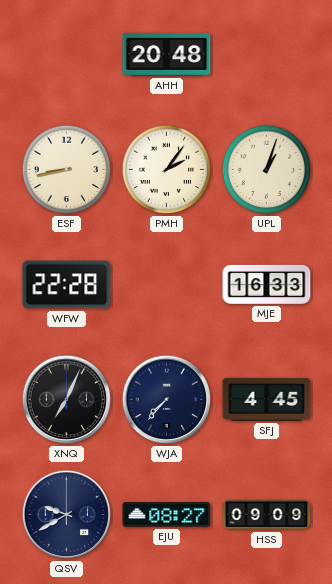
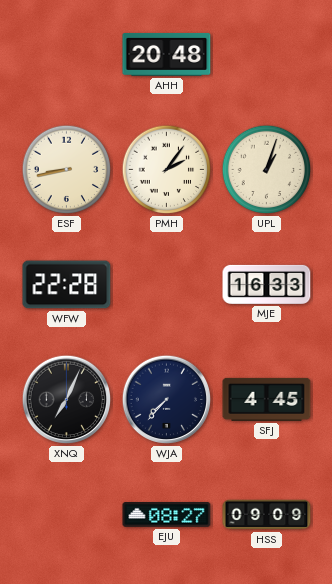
QSV: 9:40 -> none (67, 515)
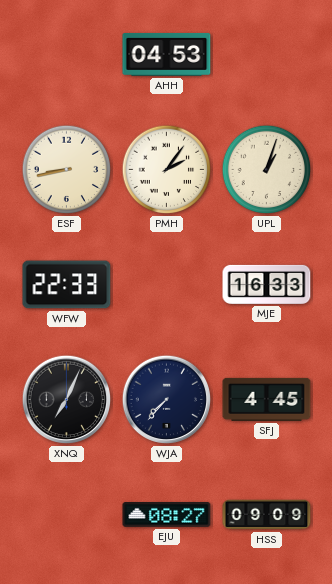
AHH: 20:48 -> 04:53 (167, 54)
WFW: 22:28 -> 22:33 (67, 285)
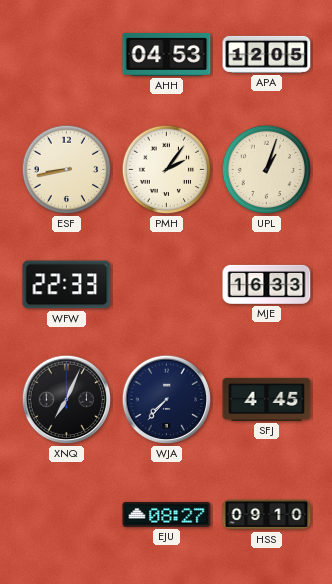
APA: none -> 12:05 (267, 54)
HSS: 09:09 -> 09:10 (267, 515)
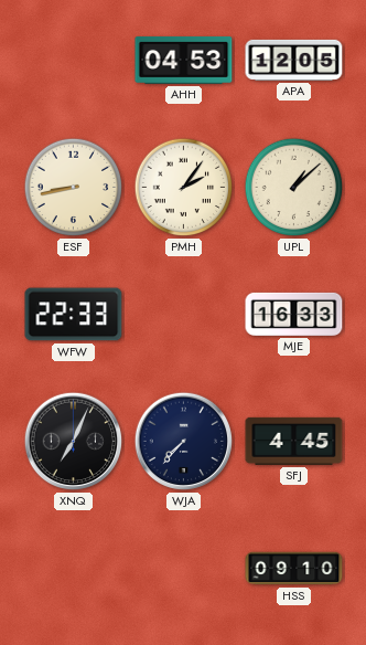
UPL: 1:03 -> 1:08 (294, 188)
EJU: 08:27 -> none (167, 515)
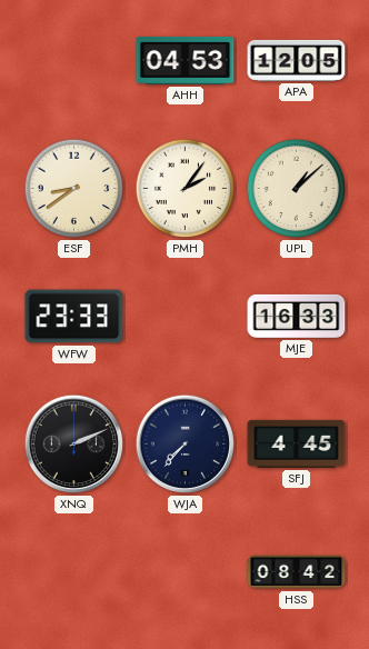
ESF: 8:43 -> 8:39 (74, 189)
WFW: 22:33 -> 23:33 (74, 317)
XNQ: 7:04 -> 2:11 (74, 445)
HSS: 09:10 -> 08:42 (297, 572)
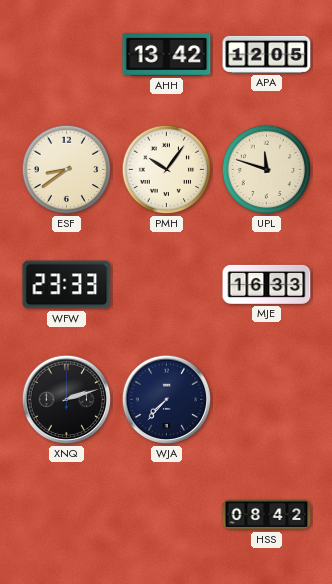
AHH: 04:53 -> 13:42 (167, 54)
PMH: 2:06 -> 10:06 (167, 170)
UPL: 1:08 -> 11:48 (267, 170)
XNQ: 2:11 -> 2:12 (67, 400)
SFJ: 4:45 -> none (297, 443)
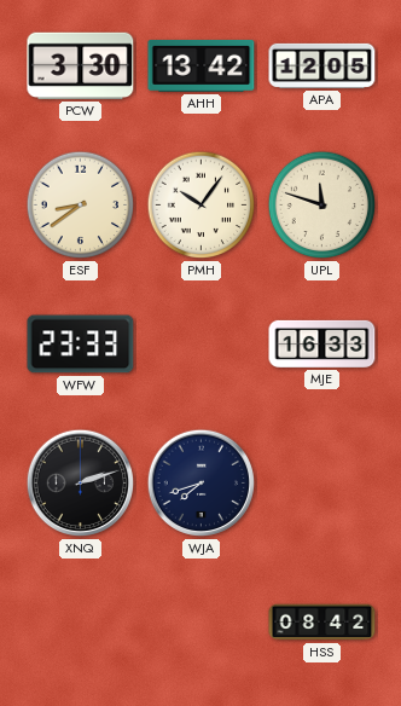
PCW: none -> 3:30 (81, 65)
WJA: 7:37 -> 7:42 (202, 484)
